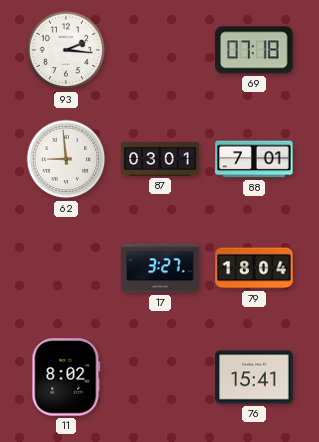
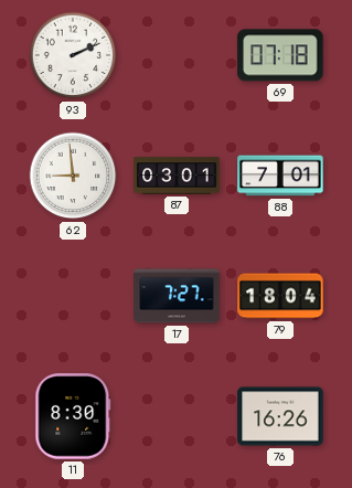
93: 2:16 -> 2:11 (73, 55)
17: 3:27 -> 7:27 (177, 296)
11: 8:02 -> 8:30 (73, 416)
76: 15:41 -> 16:26 (280, 416)
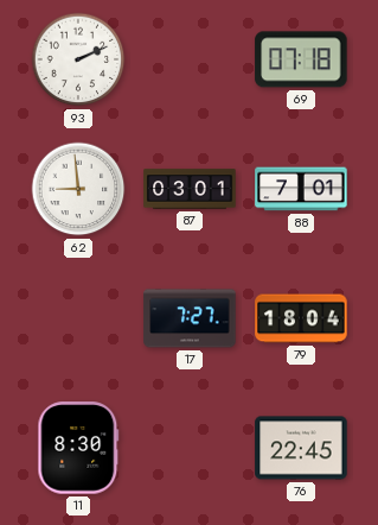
76: 16:26 -> 22:45 (301, 448)
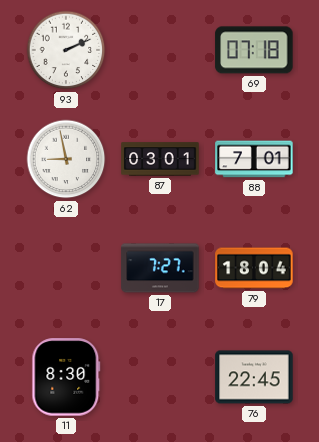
62: 8:59 -> 8:58 (66, 159)
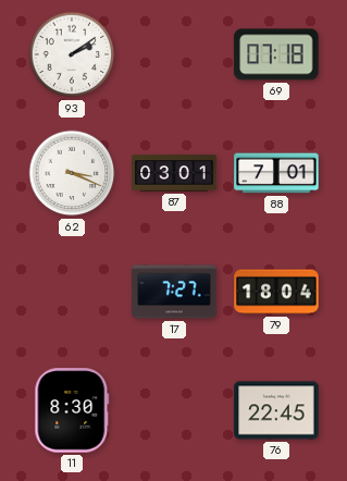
93: 2:11 -> 2:09 (72, 54)
62: 8:58 -> 3:19 (72, 173)
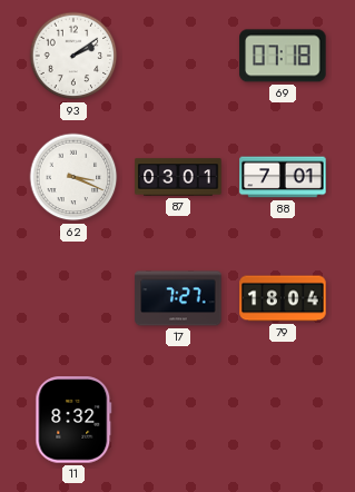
11: 8:30 -> 8:32 (73, 420)
76: 22:45 -> none (276, 410)
